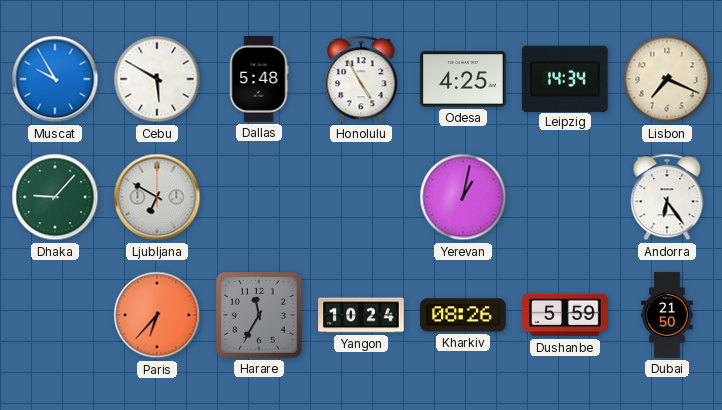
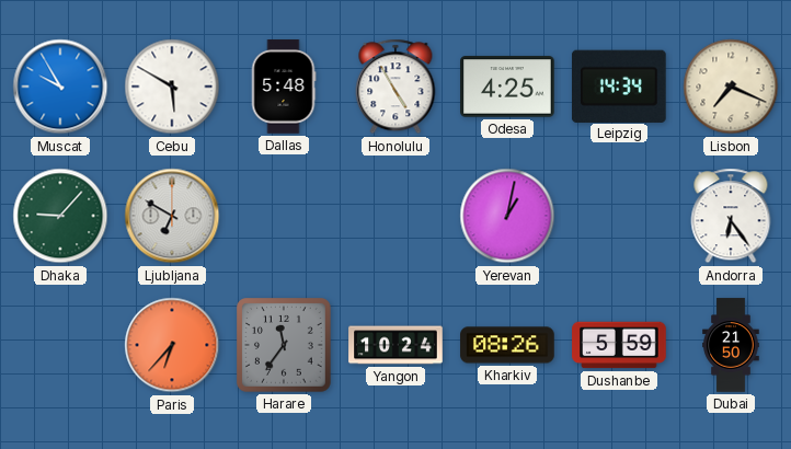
Harare: 11:35 -> 11:36 (285, 346)
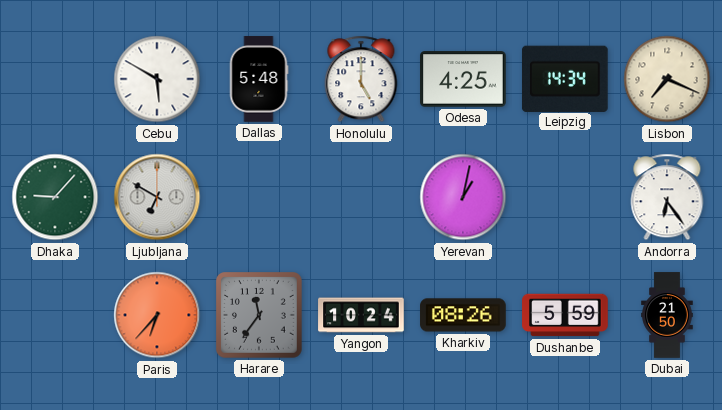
Muscat: 9:55 -> none (60, 87)
Honolulu: 4:55 -> 5:00 (361, 79)
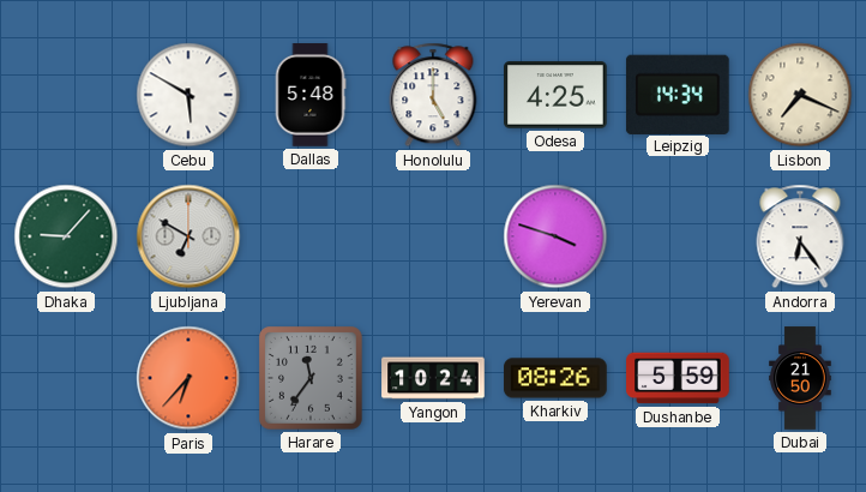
Yerevan: 1:02 -> 3:48 (555, 236)
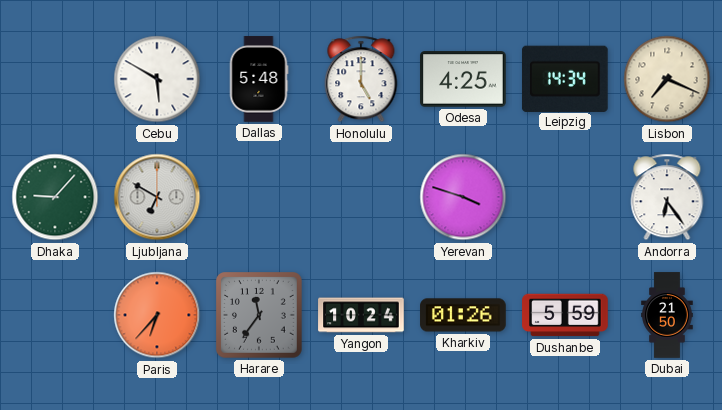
Kharkiv: 08:26 -> 01:26 (463, 315)
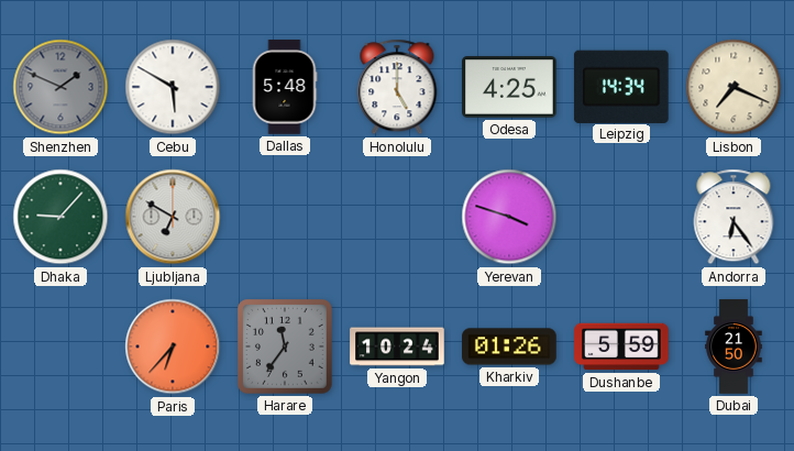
Shenzhen: none -> 1:49 (60, 87)
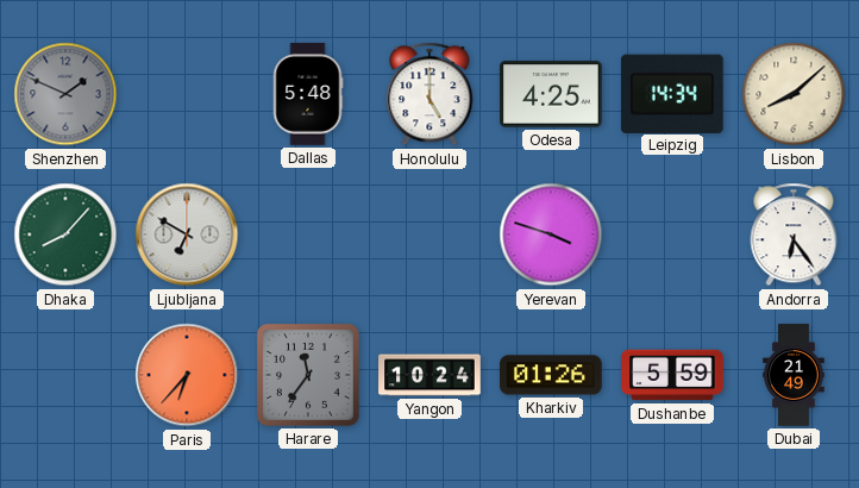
Cebu: 5:50 -> none (173, 87)
Lisbon: 7:19 -> 8:08 (794, 94)
Dhaka: 9:07 -> 8:07 (65, 234)
Dubai: 21:50 -> 21:49 (794, 375)
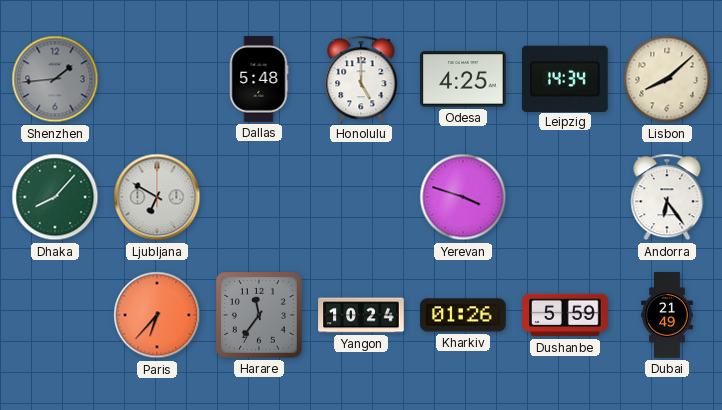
Shenzhen: 1:49 -> 1:44 (55, 79)
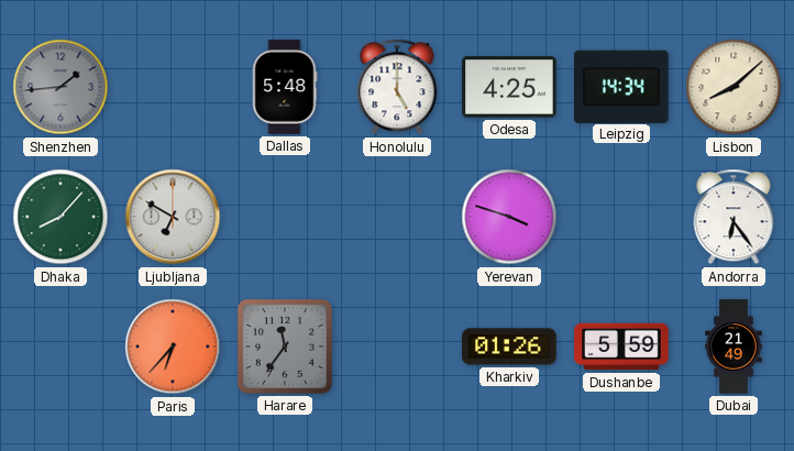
Yangon: 10:24 -> none (361, 315)
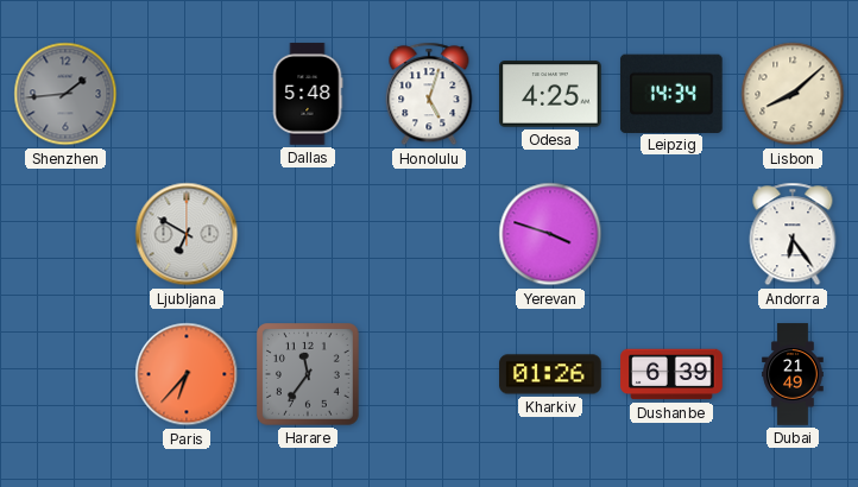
Honolulu: 5:00 -> 5:03 (429, 94)
Dhaka: 8:07 -> none (60, 217)
Dushanbe: 5:59 -> 6:39 (671, 374)
